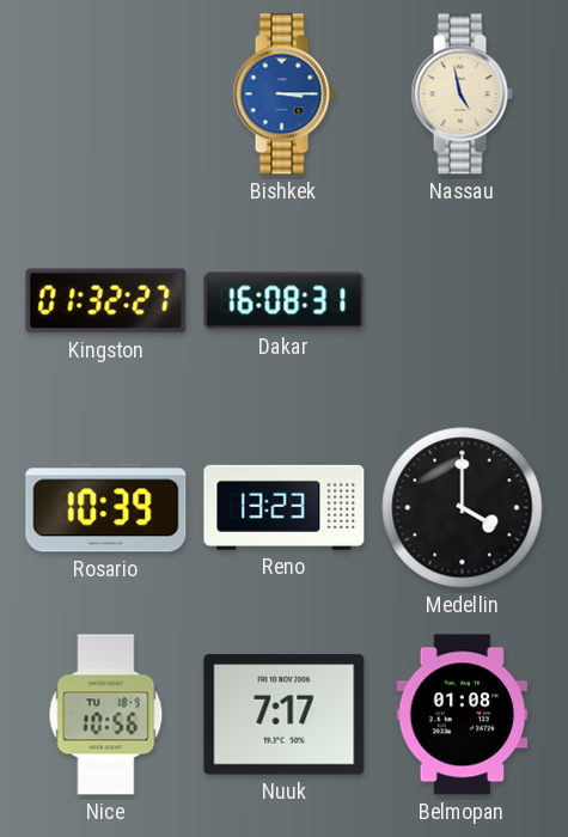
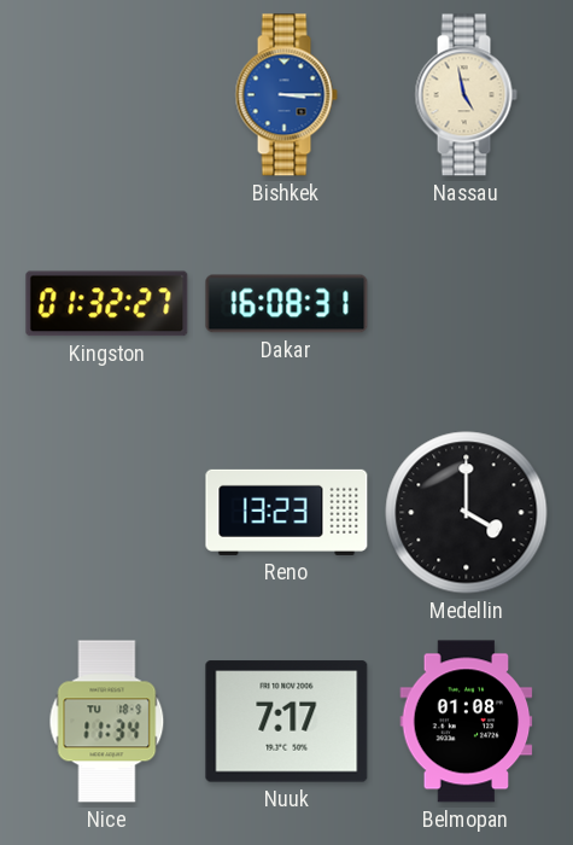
Rosario: 10:39 -> none (106, 508)
Nice: 10:56 -> 11:34 (107, 722)
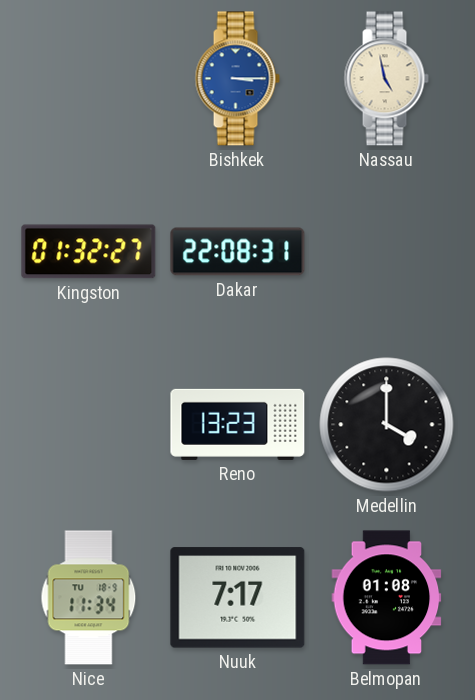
Dakar: 16:08 -> 22:08 (238, 252)
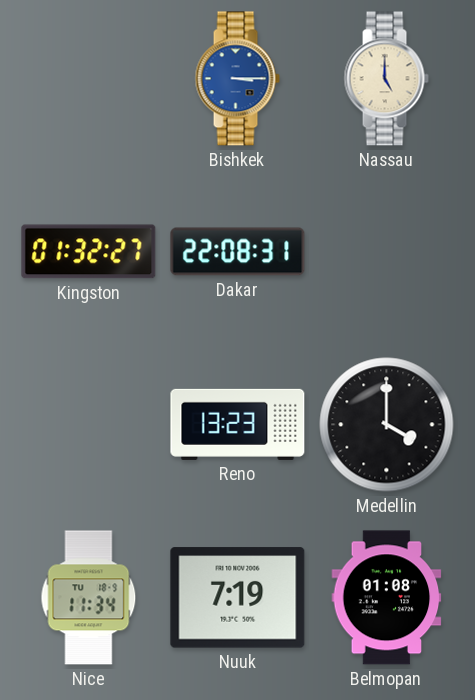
Nassau: 4:58 -> 5:00 (386, 79)
Nuuk: 7:17 -> 7:19 (238, 598)
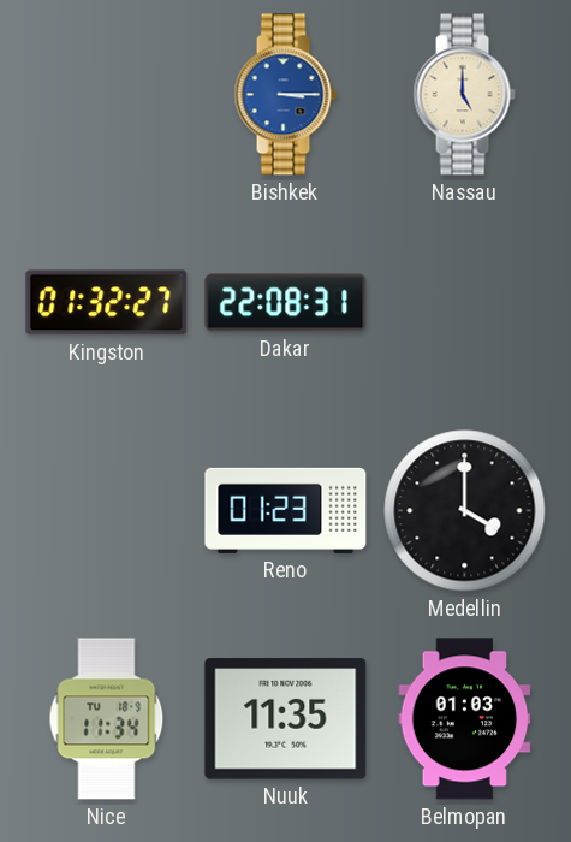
Reno: 13:23 -> 01:23 (286, 510)
Nuuk: 7:19 -> 11:35 (286, 719)
Belmopan: 01:08 -> 01:03 (465, 719)
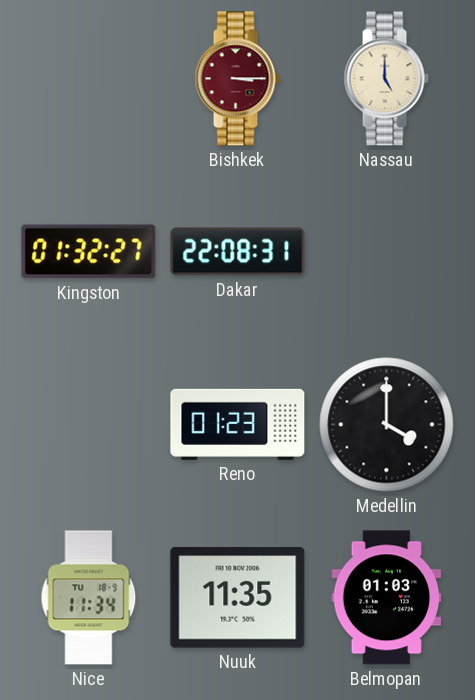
Bishkek dial: blue -> burgundy (237, 79)
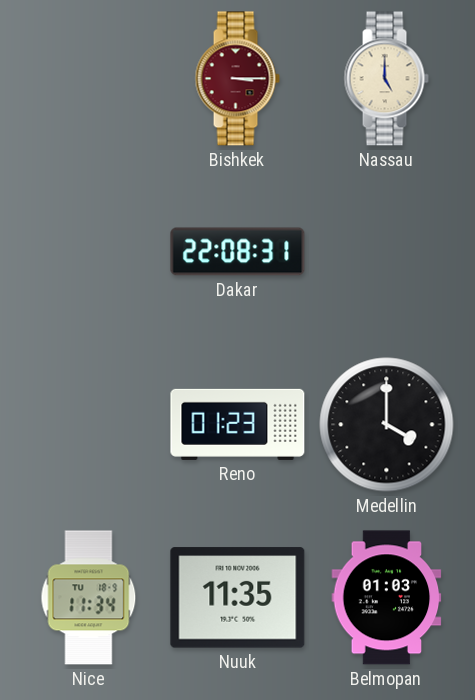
Kingston: 01:32 -> none (89, 252)
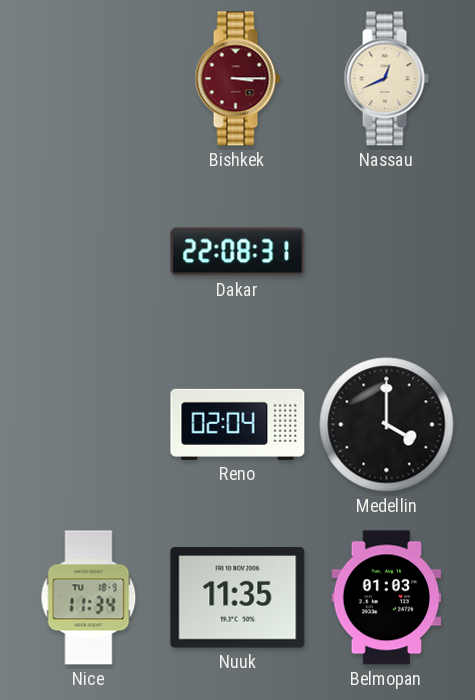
Nassau: 5:00 -> 12:41 (386, 79)
Reno: 01:23 -> 02:04 (238, 424)
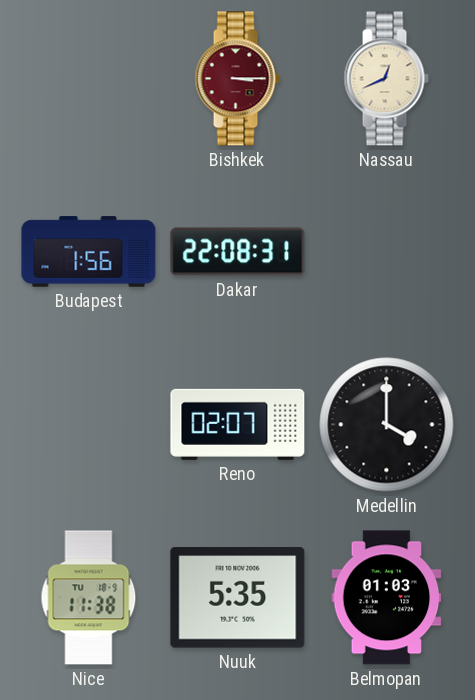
Budapest: none -> 1:56 (89, 252)
Reno: 02:04 -> 02:07 (238, 424)
Nice: 11:34 -> 11:38 (89, 598)
Nuuk: 11:35 -> 5:35 (238, 598)
